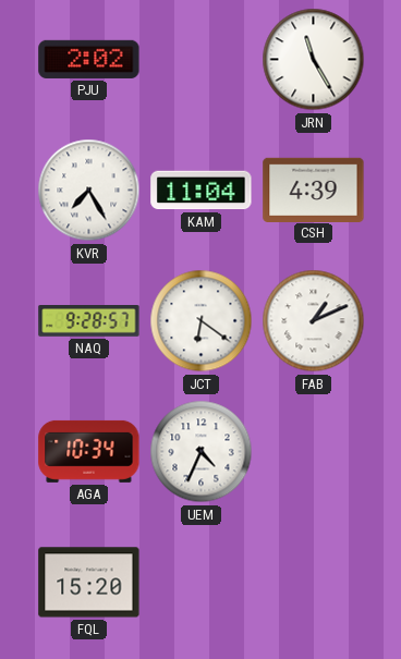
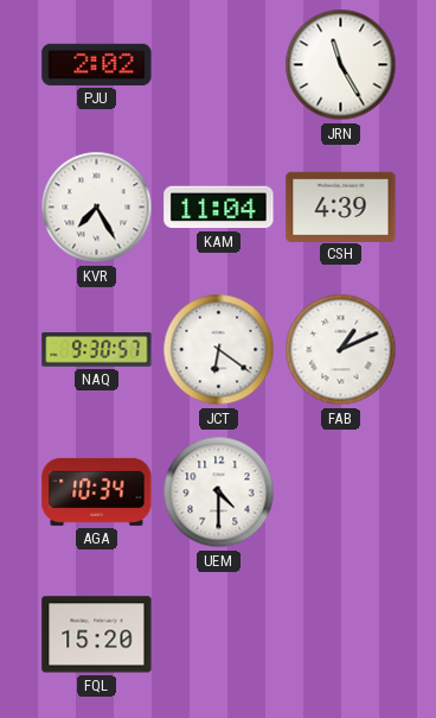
NAQ: 9:28 -> 9:30 (97, 350)
UEM: 4:34 -> 4:30 (219, 493)
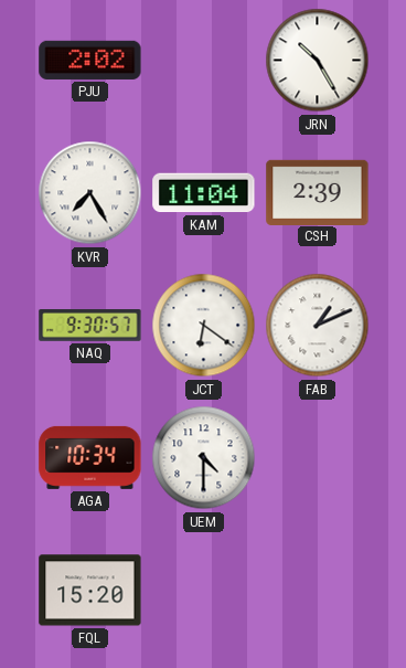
JRN: 11:25 -> 10:25 (318, 61)
CSH: 4:39 -> 2:39 (318, 192)
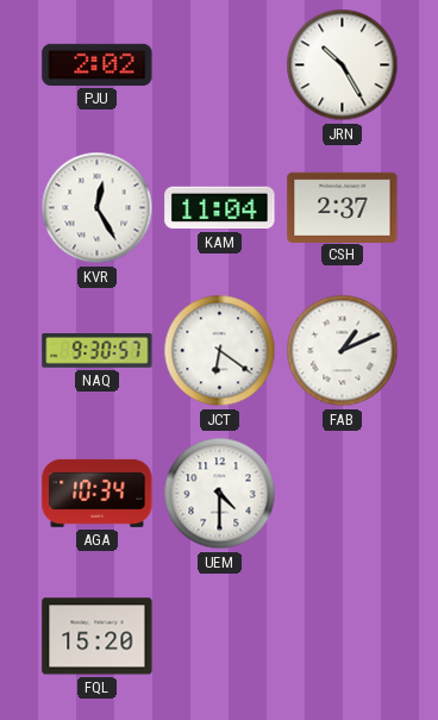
KVR: 7:25 -> 12:25 (98, 208)
CSH: 2:39 -> 2:37 (343, 207)
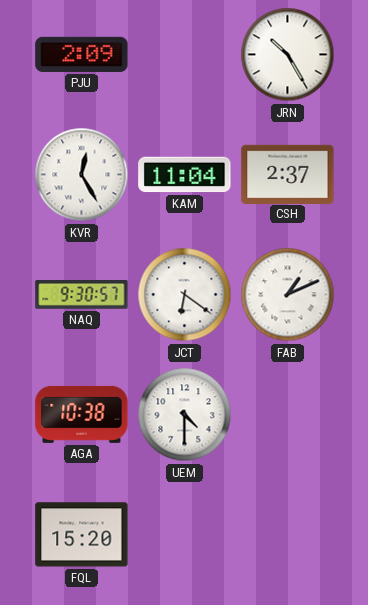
PJU: 2:02 -> 2:09 (82, 54)
AGA: 10:34 -> 10:38 (82, 414)
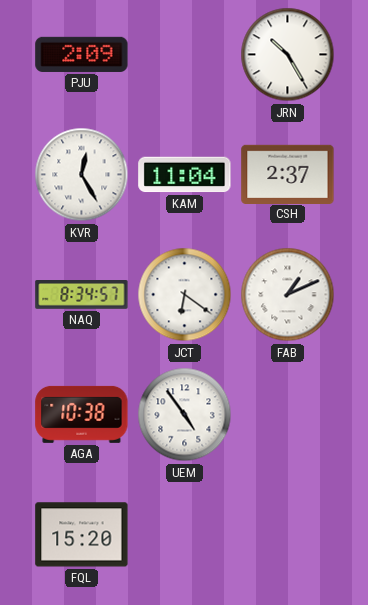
NAQ: 9:30 -> 8:34 (82, 295)
UEM: 4:30 -> 4:54 (185, 415)
